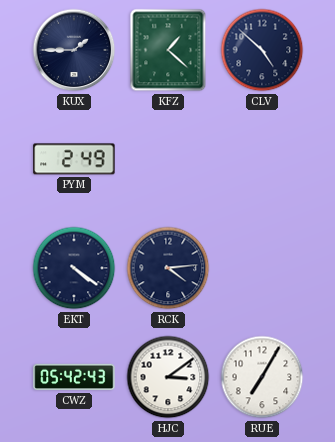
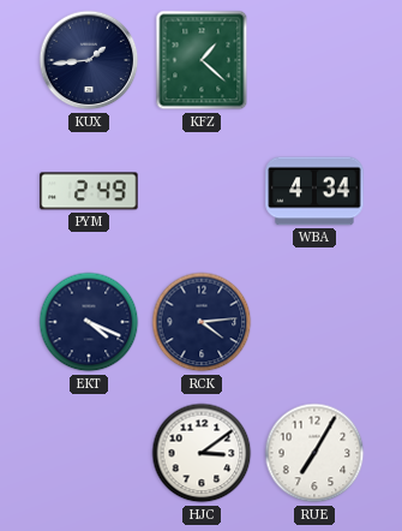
KUX: 1:45 -> 1:44 (89, 60)
CLV: 4:52 -> none (262, 50)
WBA: none -> 4:34 (314, 191)
EKT: 4:21 -> 4:19 (89, 322)
CWZ: 05:42 -> none (74, 377)
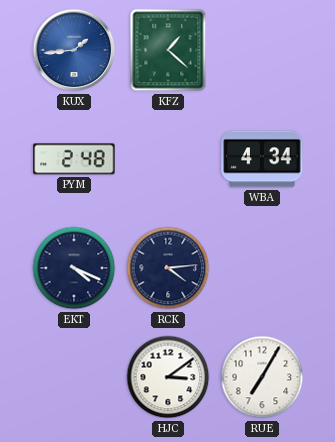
KUX dial: navy -> blue (74, 50)
PYM: 2:49 -> 2:48 (74, 159)
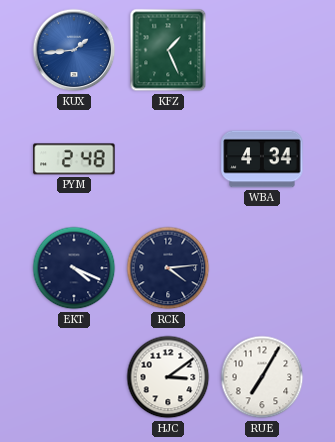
KFZ: 1:22 -> 1:26 (168, 50)
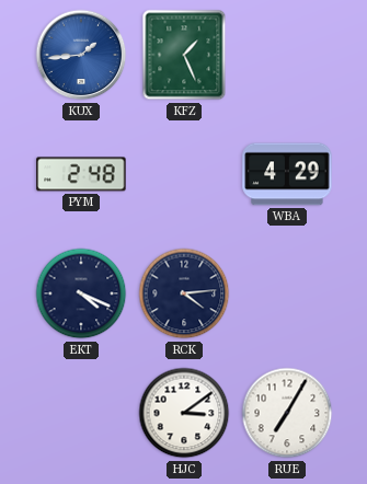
WBA: 4:34 -> 4:29 (287, 174)
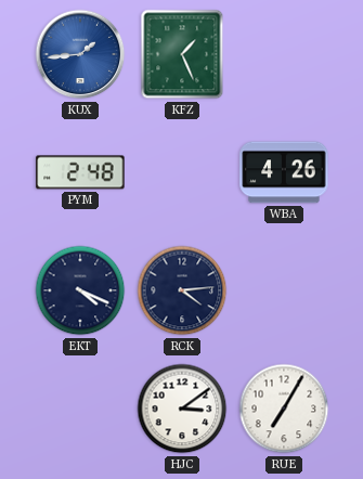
WBA: 4:29 -> 4:26 (284, 172)
